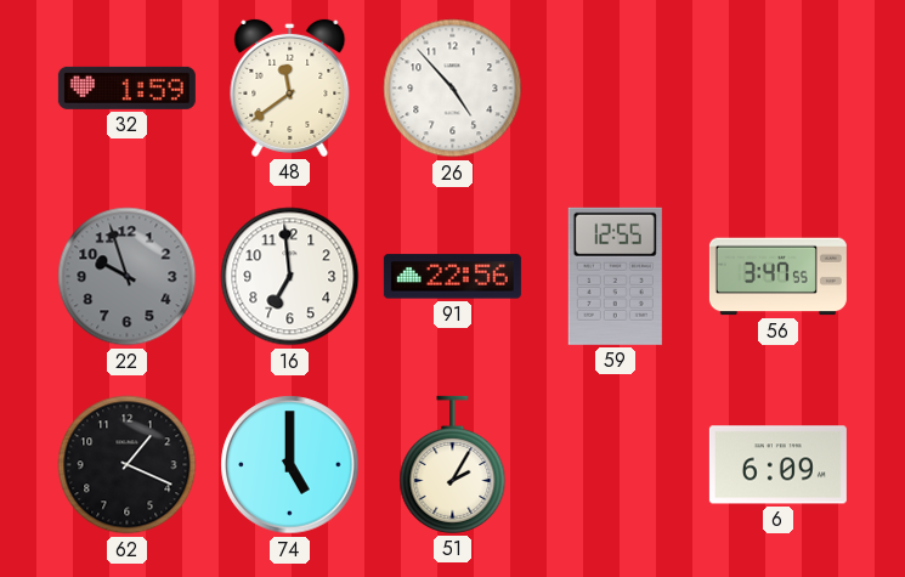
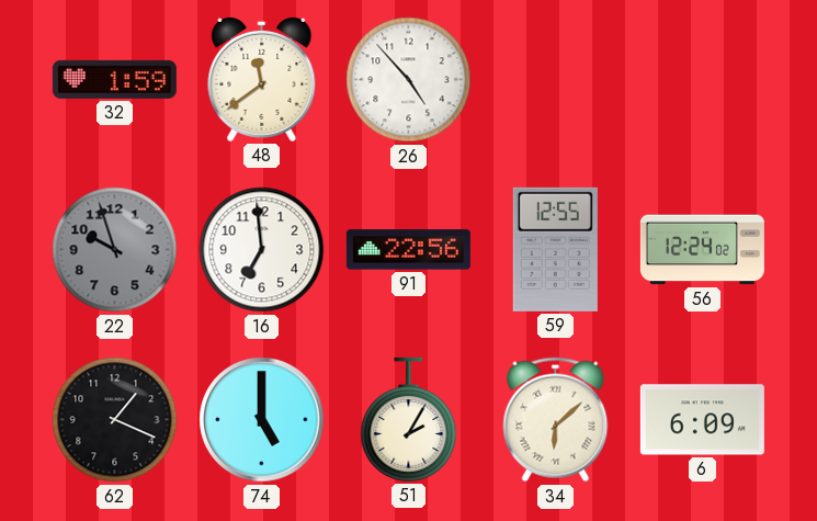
56: 3:47 -> 12:24 (702, 250)
34: none -> 6:08 (556, 420)
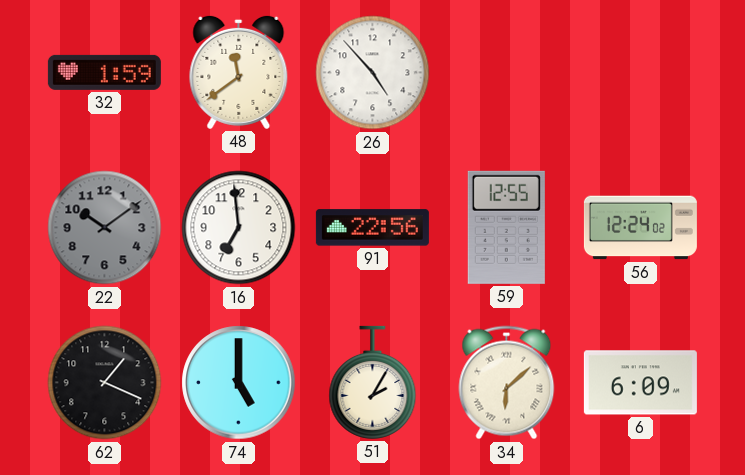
22: 9:57 -> 10:09 (105, 228)
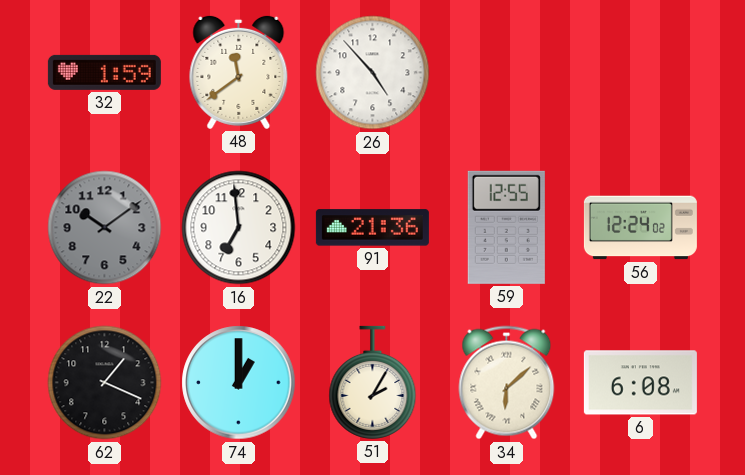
91: 22:56 -> 21:36 (372, 228)
74: 5:00 -> 1:00 (239, 383)
6: 6:09 -> 6:08 (640, 383)
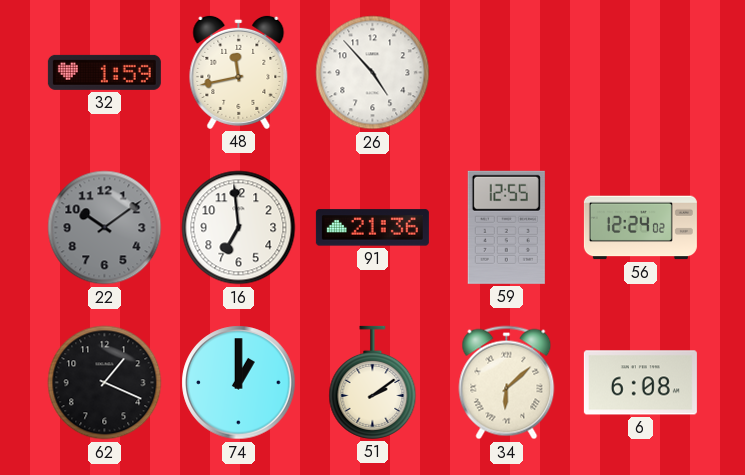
48: 11:39 -> 11:43 (239, 72)
51: 2:05 -> 2:09 (373, 382)
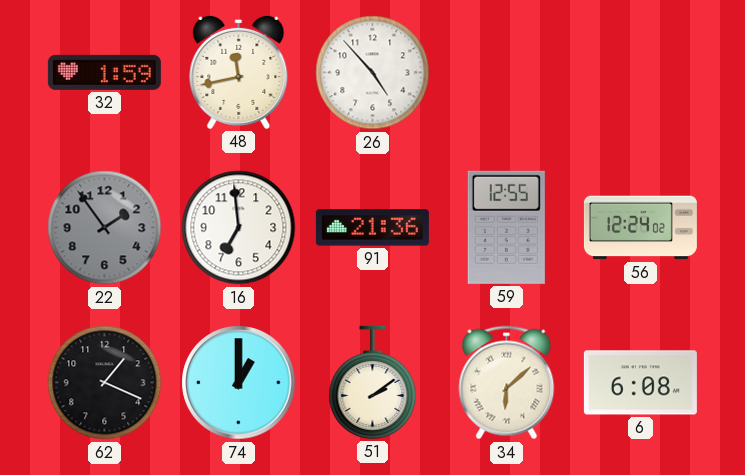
22: 10:09 -> 1:54 (105, 228)
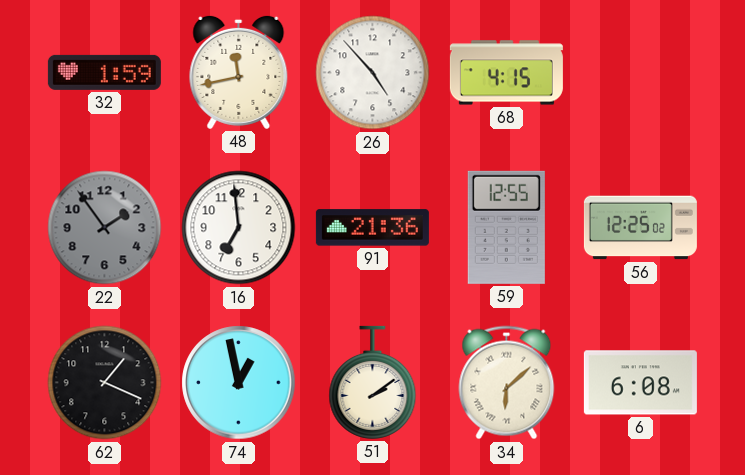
68: none -> 4:15 (506, 73)
56: 12:24 -> 12:25 (640, 228)
74: 1:00 -> 12:58 (239, 383)
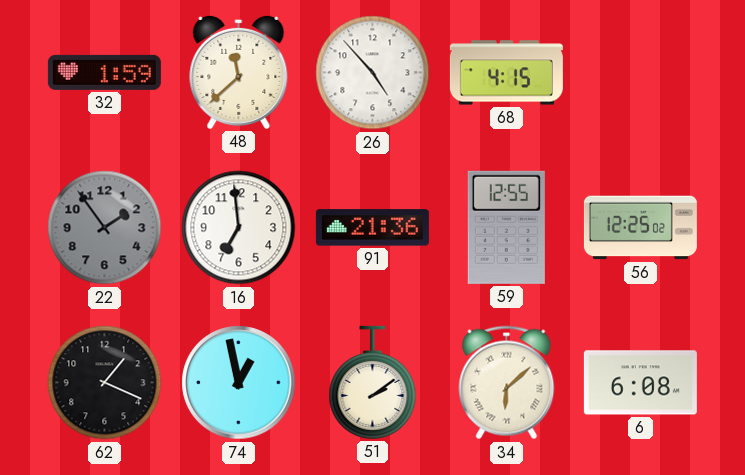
48: 11:43 -> 11:38 (239, 72)
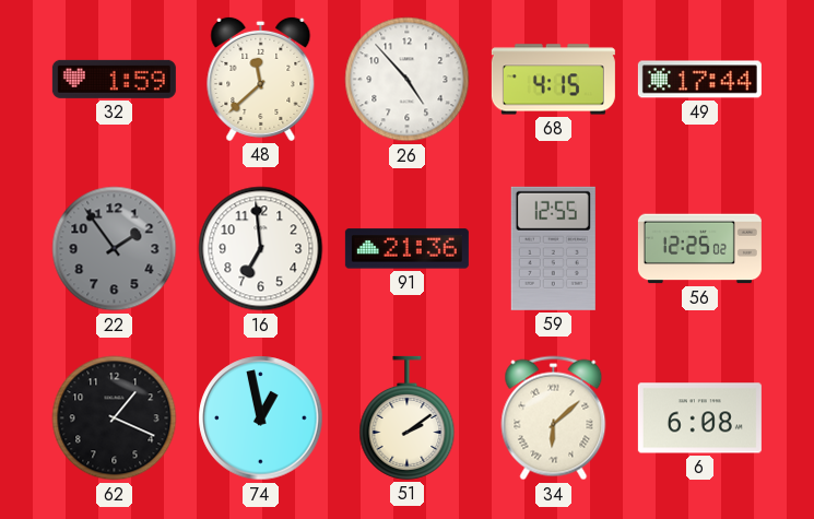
49: none -> 17:44 (699, 80)
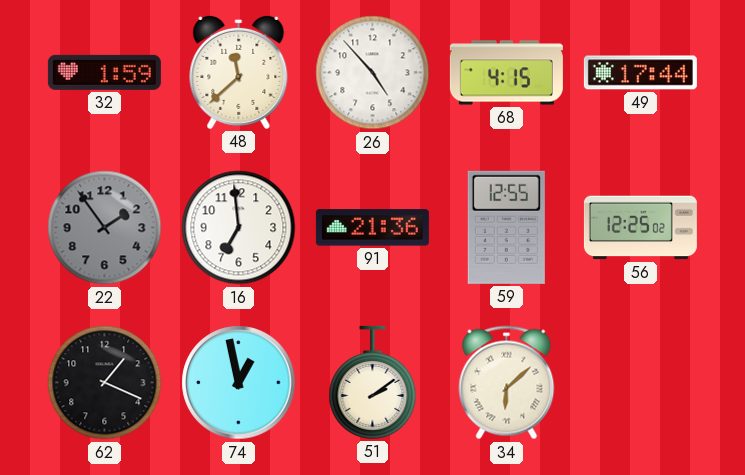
6: 6:08 -> none (699, 418)
